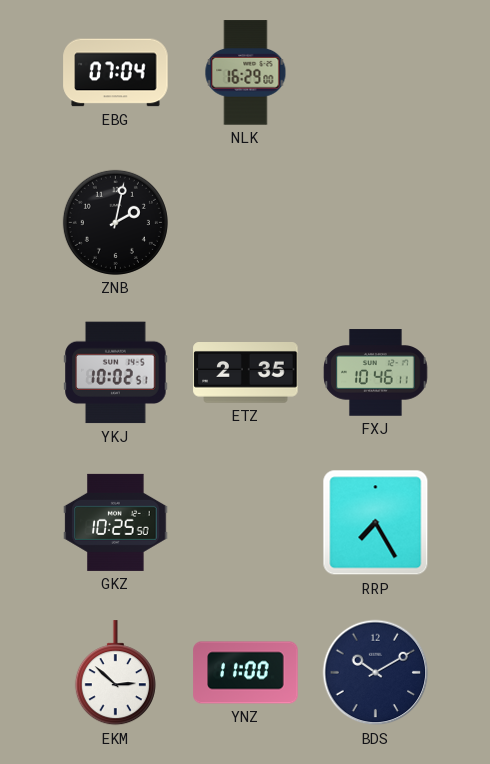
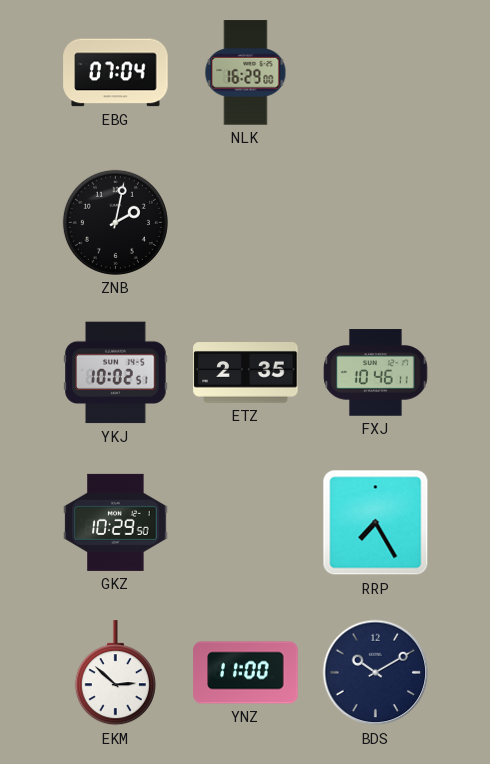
GKZ: 10:25 -> 10:29 (116, 522)
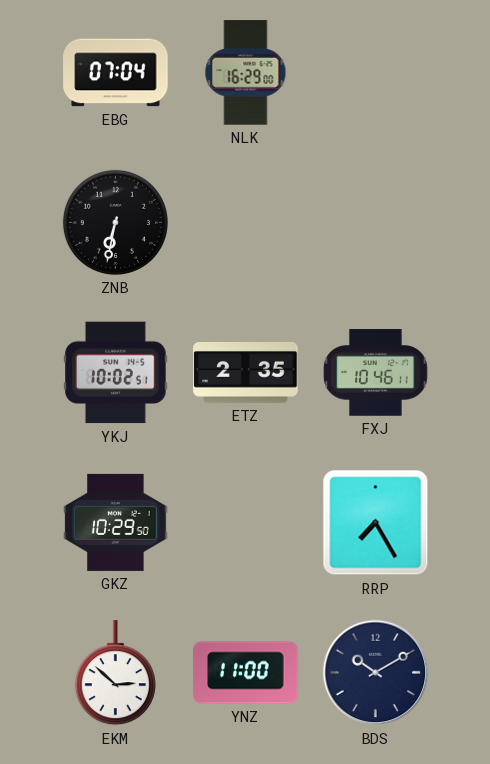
ZNB: 2:02 -> 6:32 (115, 222)
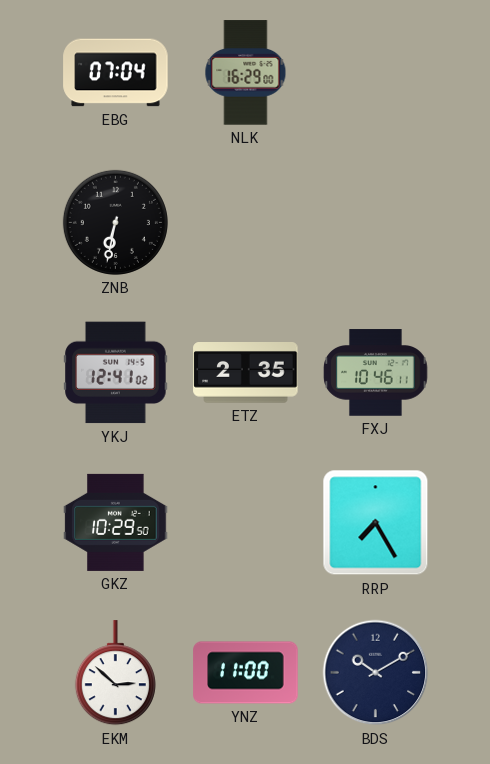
YKJ: 10:02 -> 12:41 (116, 373)
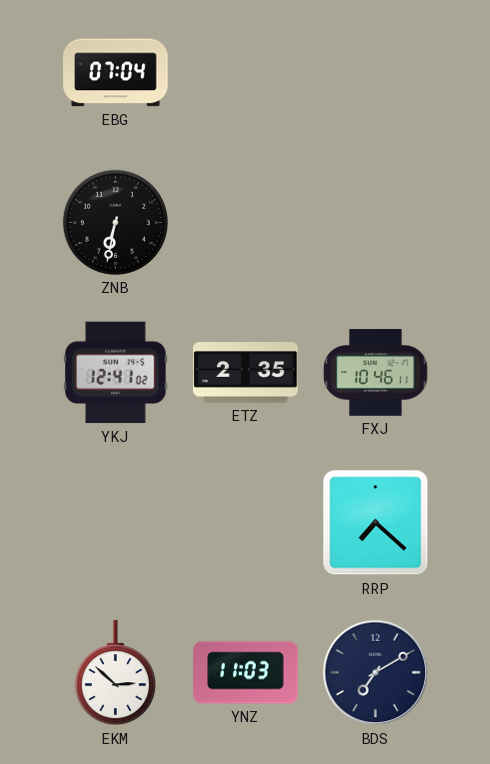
NLK: 16:29 -> none (246, 73)
GKZ: 10:29 -> none (116, 522)
RRP: 7:25 -> 7:22 (376, 523)
YNZ: 11:00 -> 11:03 (246, 673)
BDS: 10:10 -> 7:10 (376, 673)
